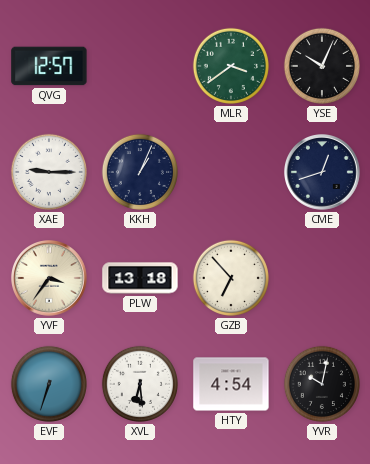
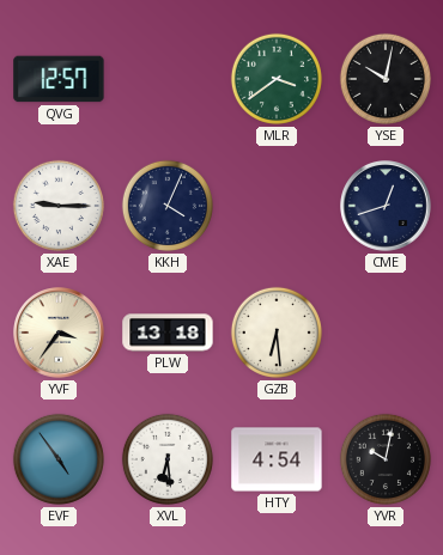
YSE: 10:04 -> 10:02 (386, 79)
KKH: 1:04 -> 4:04 (168, 206)
GZB: 6:53 -> 6:29 (277, 333)
EVF: 6:33 -> 4:54 (59, 459)
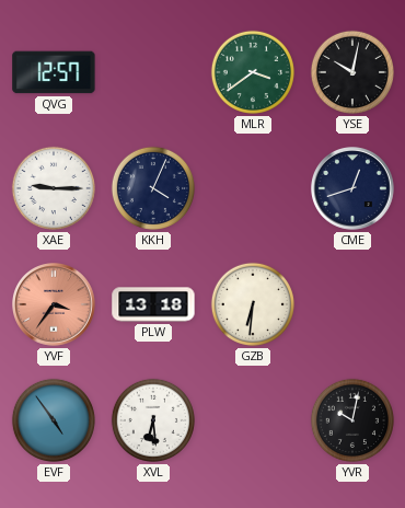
YVF dial: cream -> salmon (55, 305)
GZB: 6:29 -> 6:31 (253, 304)
HTY: 4:54 -> none (277, 459)
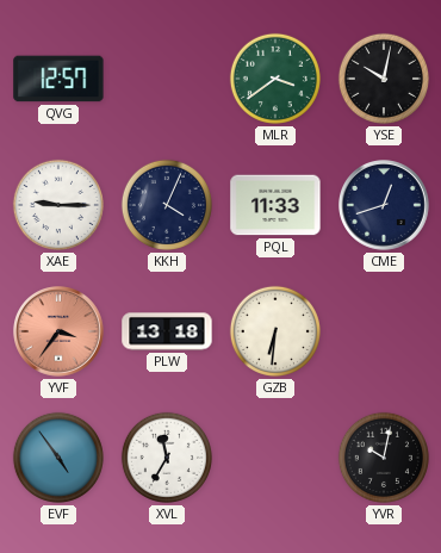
PQL: none -> 11:33 (275, 205)
XVL: 6:29 -> 11:35 (167, 458)
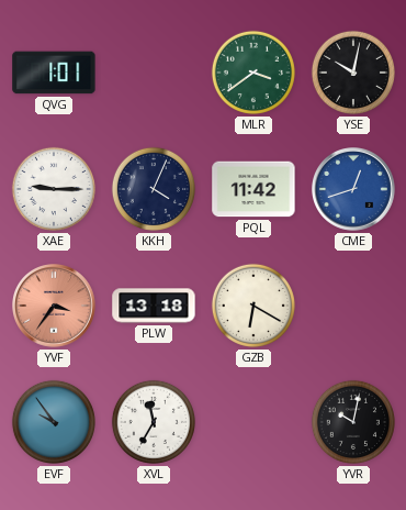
QVG: 12:57 -> 1:01 (54, 73)
PQL: 11:33 -> 11:42 (253, 189)
CME dial: navy -> blue (354, 190)
GZB: 6:31 -> 6:20 (253, 306)
EVF: 4:54 -> 9:54 (54, 422)
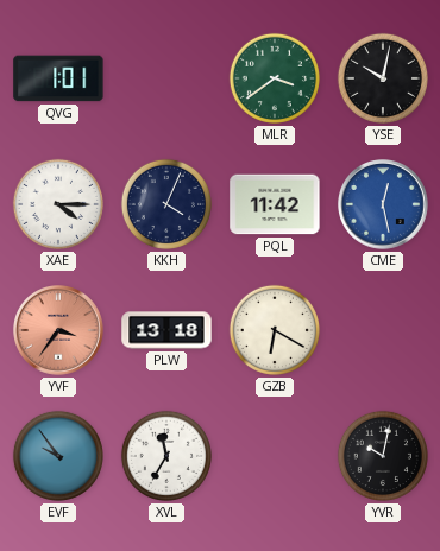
XAE: 9:15 -> 4:15 (58, 204)
CME: 12:42 -> 12:28 (384, 205)
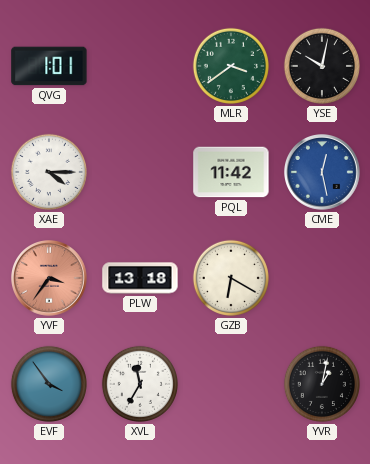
KKH: 4:04 -> none (166, 204)
EVF: 9:54 -> 3:54 (49, 384)
YVR: 10:02 -> 1:02 (322, 384)
